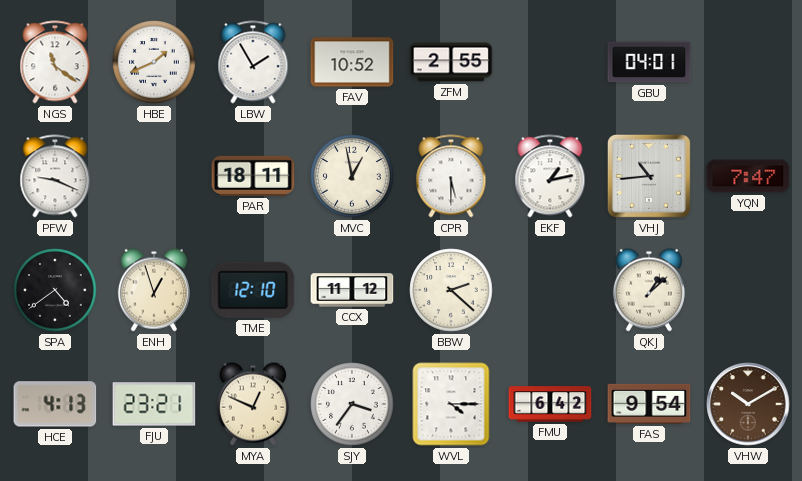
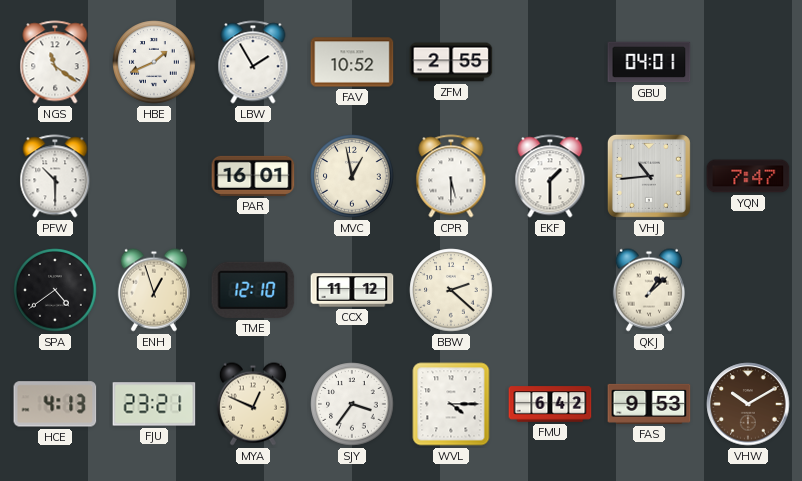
PFW: 9:19 -> 10:30 (55, 176)
PAR: 18:11 -> 16:01 (253, 176)
EKF: 1:13 -> 1:30 (550, 176)
FAS: 9:54 -> 9:53 (649, 404)
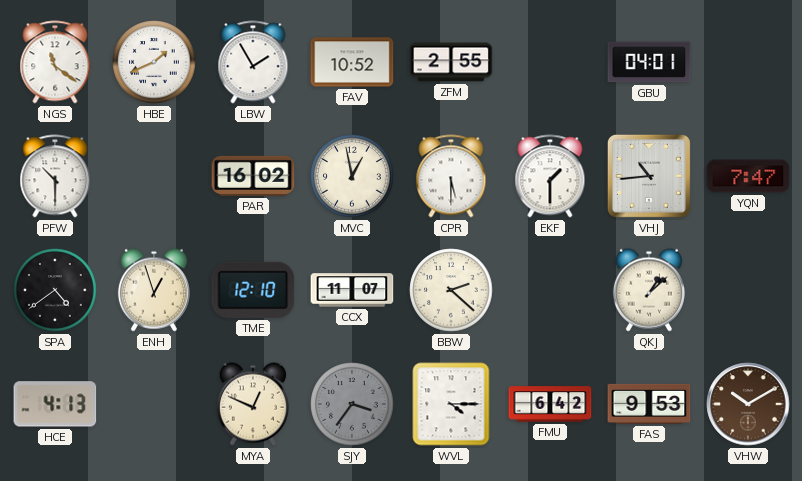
PAR: 16:01 -> 16:02 (253, 176)
CCX: 11:12 -> 11:07 (352, 290)
FJU: 23:21 -> none (154, 404)
SJY dial: white -> grey (352, 404)
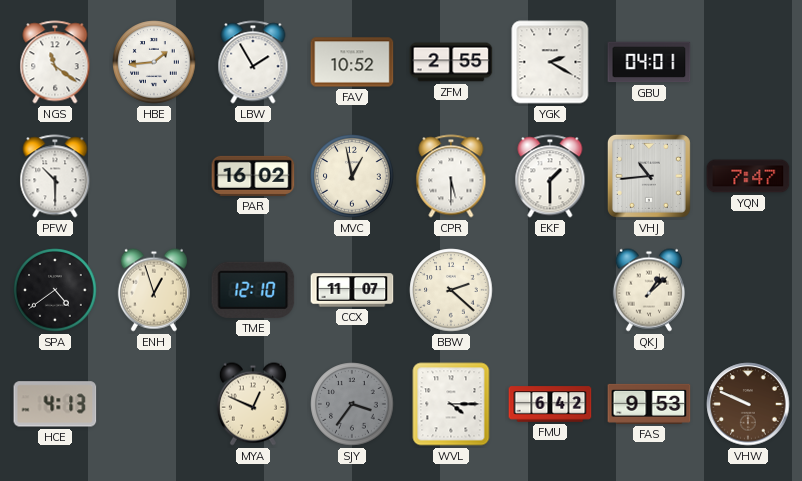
HBE: 1:41 -> 1:44 (154, 62)
YGK: none -> 2:20 (550, 62)
VHW: 10:10 -> 9:49 (748, 404)
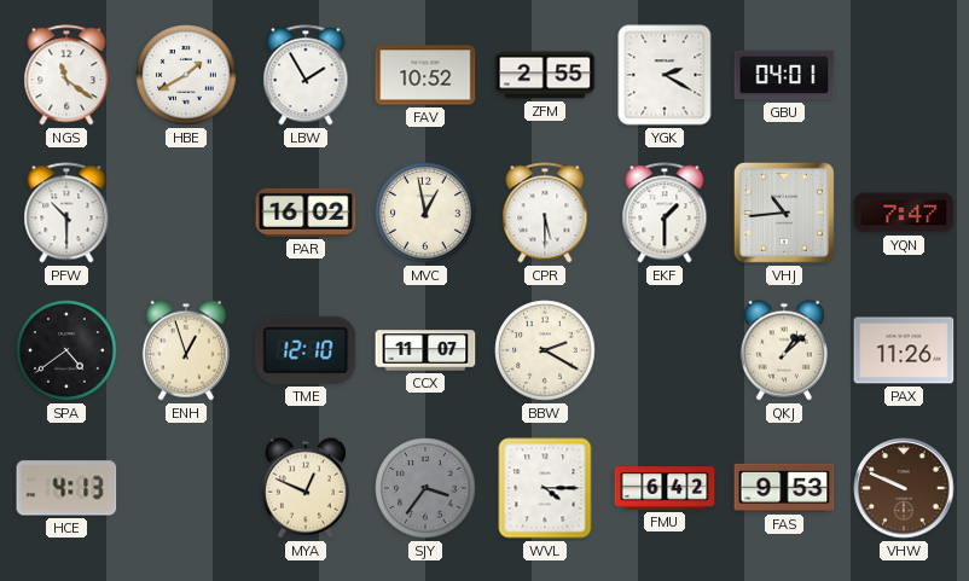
HBE: 1:44 -> 1:40 (186, 75)
BBW: 2:22 -> 2:20 (545, 350)
PAX: none -> 11:26 (904, 350)
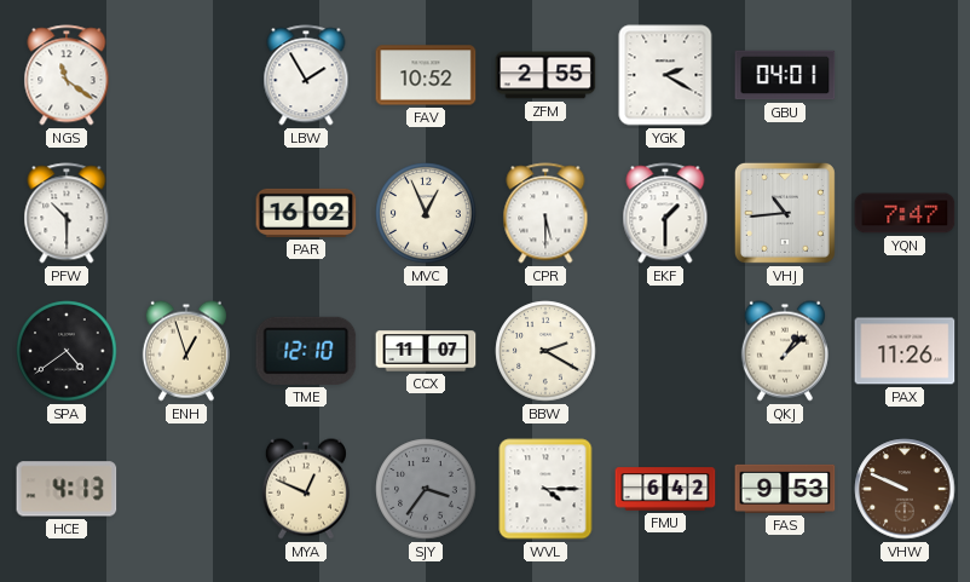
HBE: 1:40 -> none (186, 75)
MVC: 12:58 -> 12:56 (426, 213)
